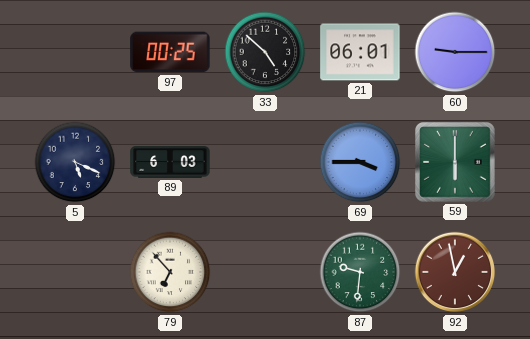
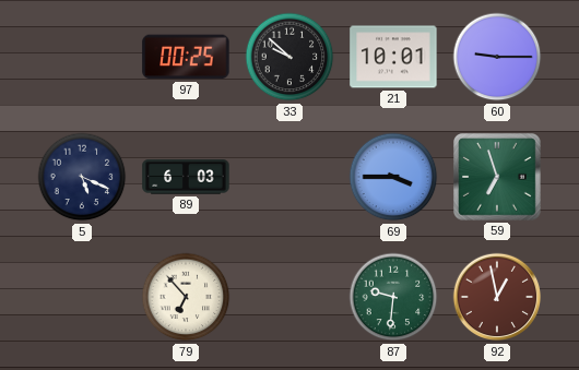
33: 4:52 -> 9:52 (289, 57)
21: 06:01 -> 10:01 (393, 57)
59: 6:00 -> 6:57 (498, 178)
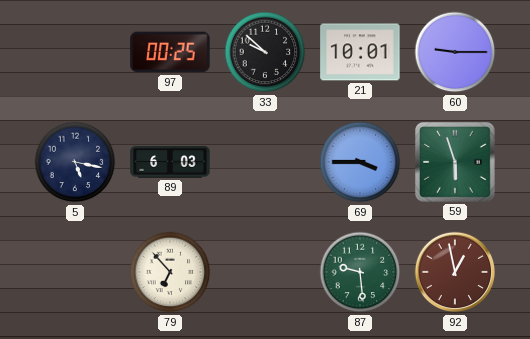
5: 5:19 -> 5:17 (75, 162)
59: 6:57 -> 5:57 (456, 163)
87: 9:31 -> 9:29 (360, 272)
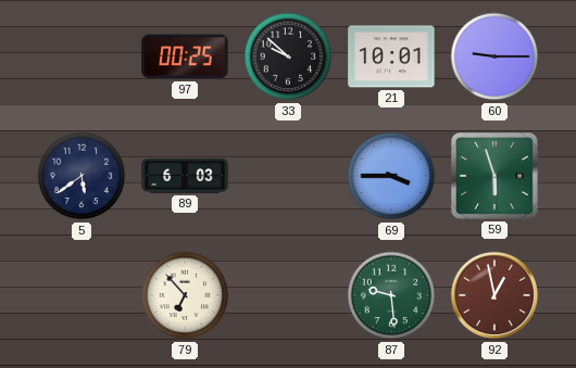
5: 5:17 -> 5:39 (82, 176)
